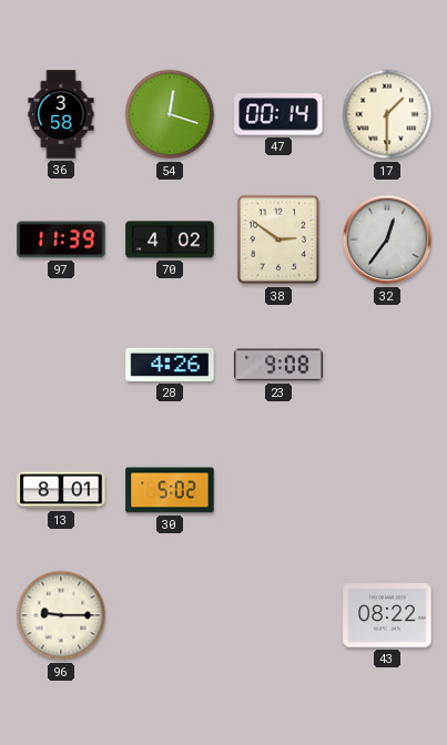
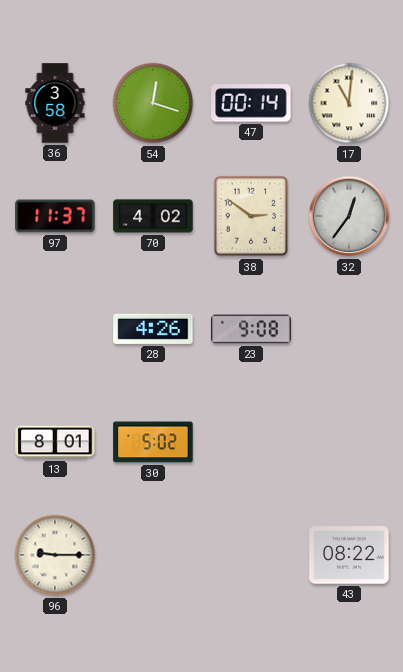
17: 1:30 -> 11:01 (349, 103)
97: 11:39 -> 11:37 (55, 216)
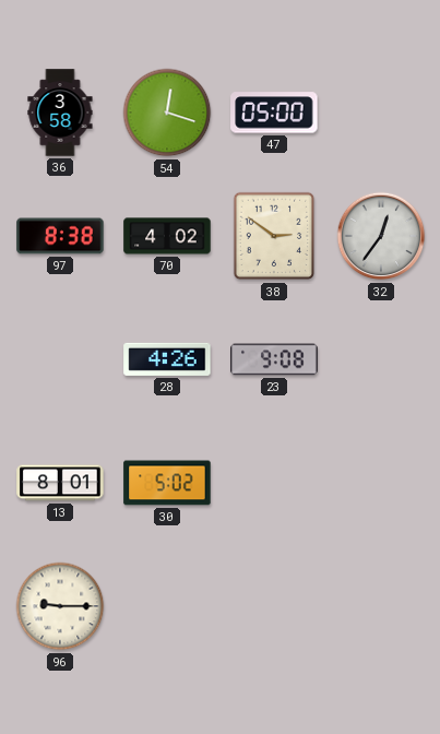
47: 00:14 -> 05:00 (274, 113)
17: 11:01 -> none (349, 103)
97: 11:37 -> 8:38 (60, 236)
43: 08:22 -> none (349, 555)
